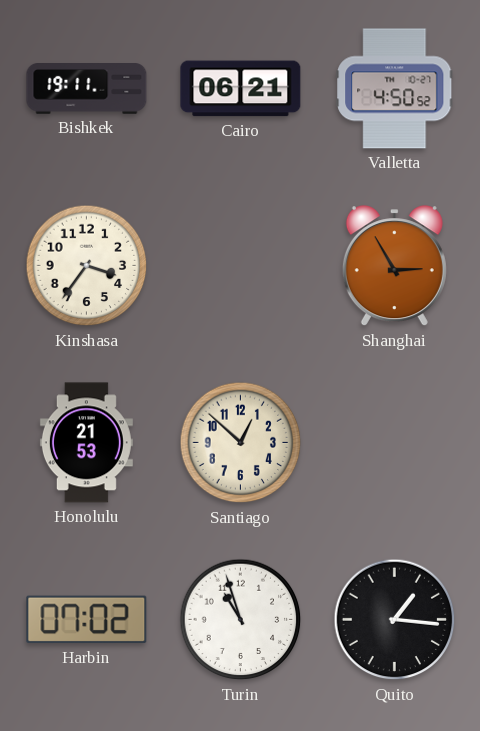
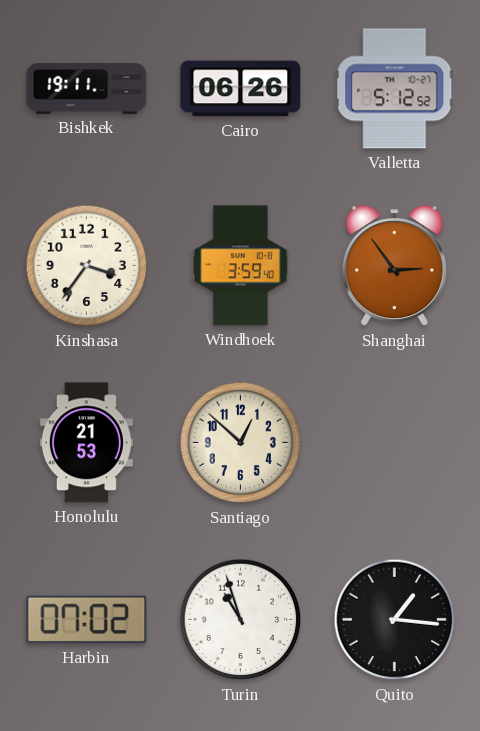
Cairo: 06:21 -> 06:26 (241, 89)
Valletta: 4:50 -> 5:12 (395, 89)
Windhoek: none -> 3:59 (241, 266)
Shanghai: 2:55 -> 2:54 (394, 266)
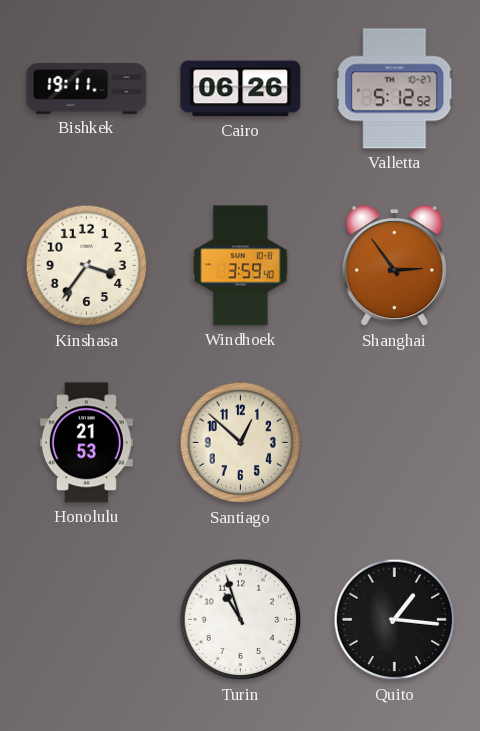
Harbin: 07:02 -> none (87, 620)
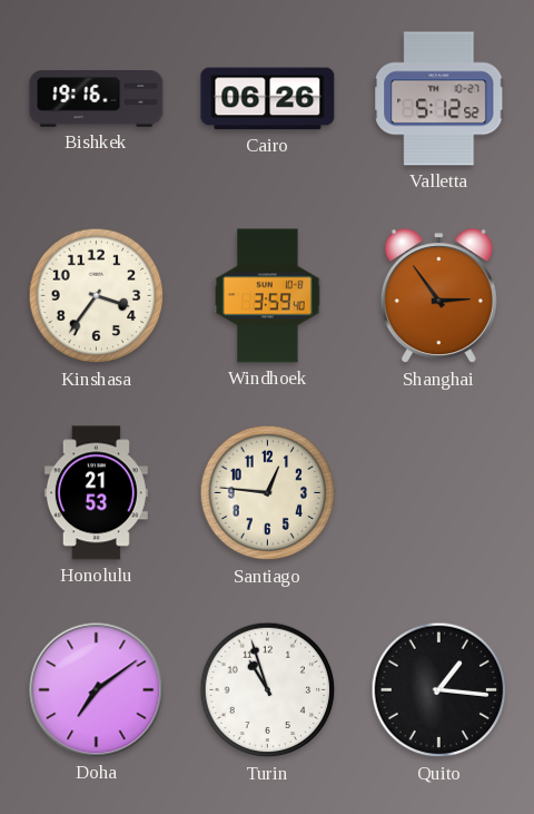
Bishkek: 19:11 -> 19:16 (97, 99)
Santiago: 12:52 -> 12:46 (268, 493)
Doha: none -> 7:09 (97, 690)
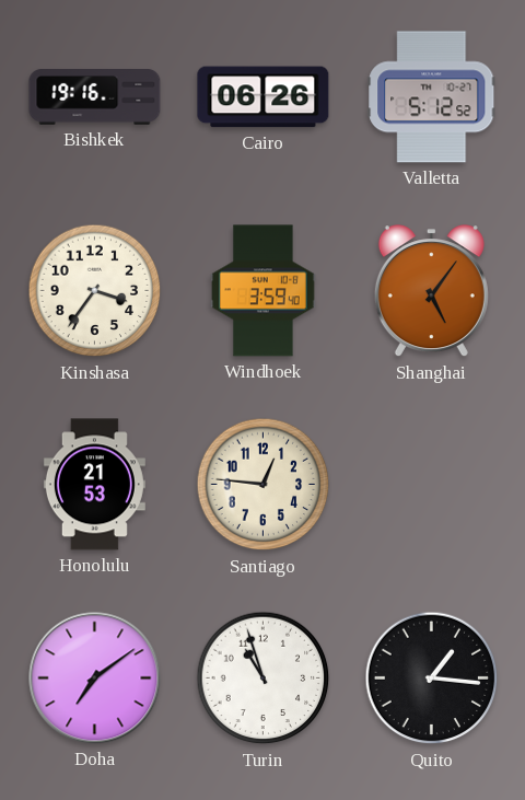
Shanghai: 2:54 -> 5:06 (431, 291)
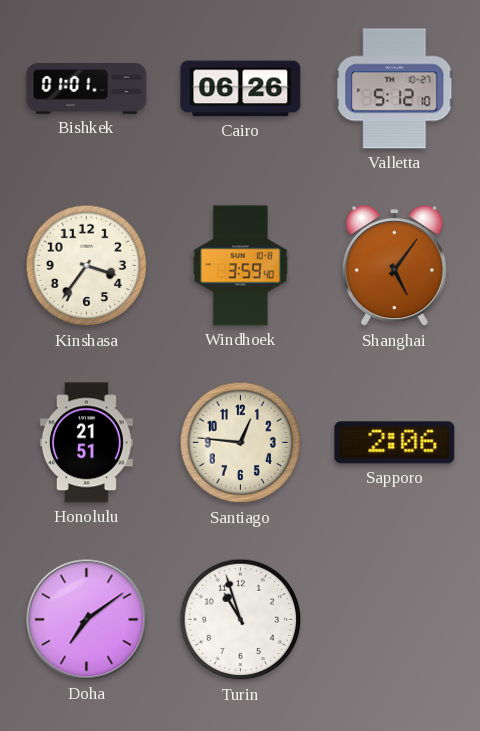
Bishkek: 19:16 -> 01:01 (87, 89)
Valletta: 5:12:52 -> 5:12:10 (395, 89)
Honolulu: 21:53 -> 21:51 (86, 443)
Sapporo: none -> 2:06 (395, 443)
Quito: 1:16 -> none (432, 679)
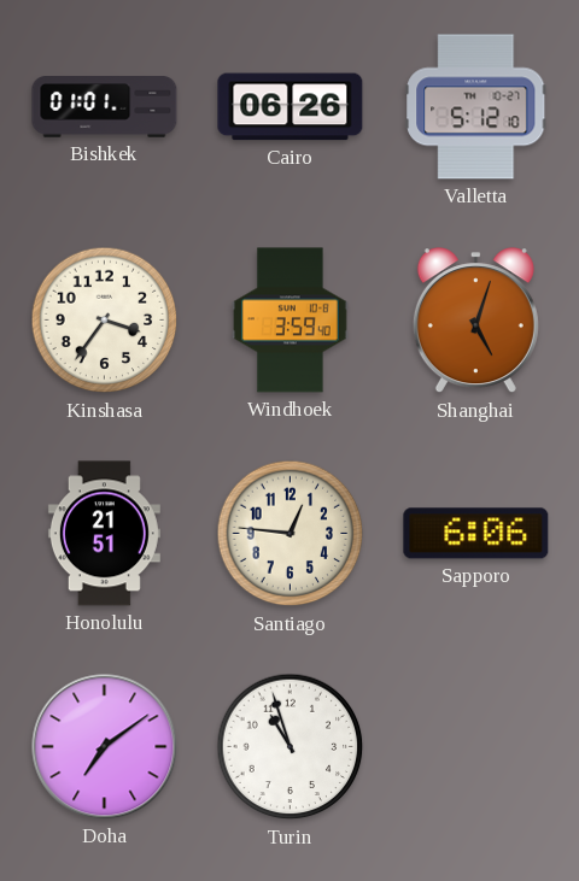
Shanghai: 5:06 -> 5:03 (475, 321)
Sapporo: 2:06 -> 6:06 (476, 534)
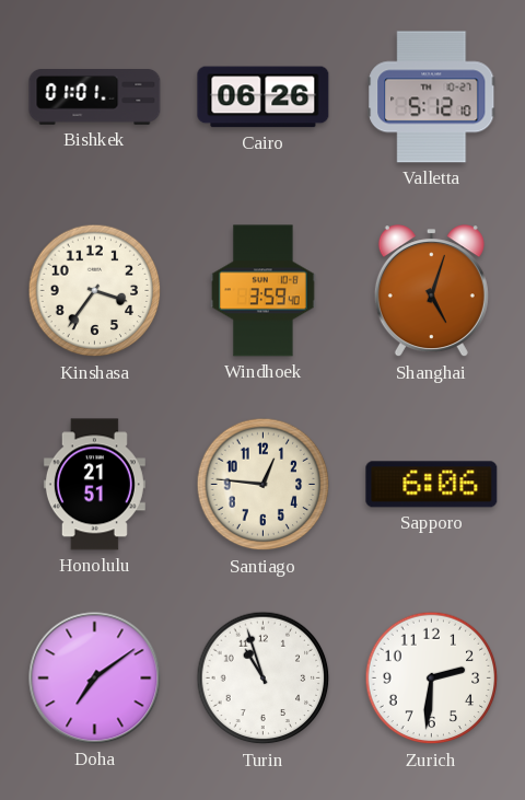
Zurich: none -> 2:31 (432, 679)
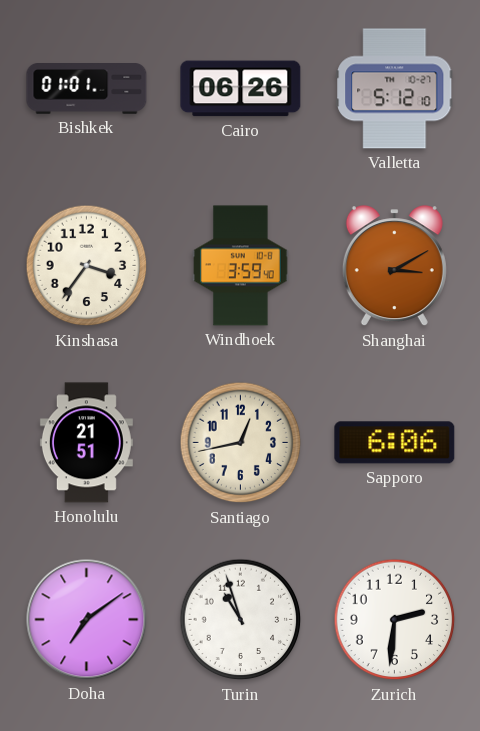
Shanghai: 5:03 -> 3:10 (394, 266)
Santiago: 12:46 -> 12:43 (241, 443)
